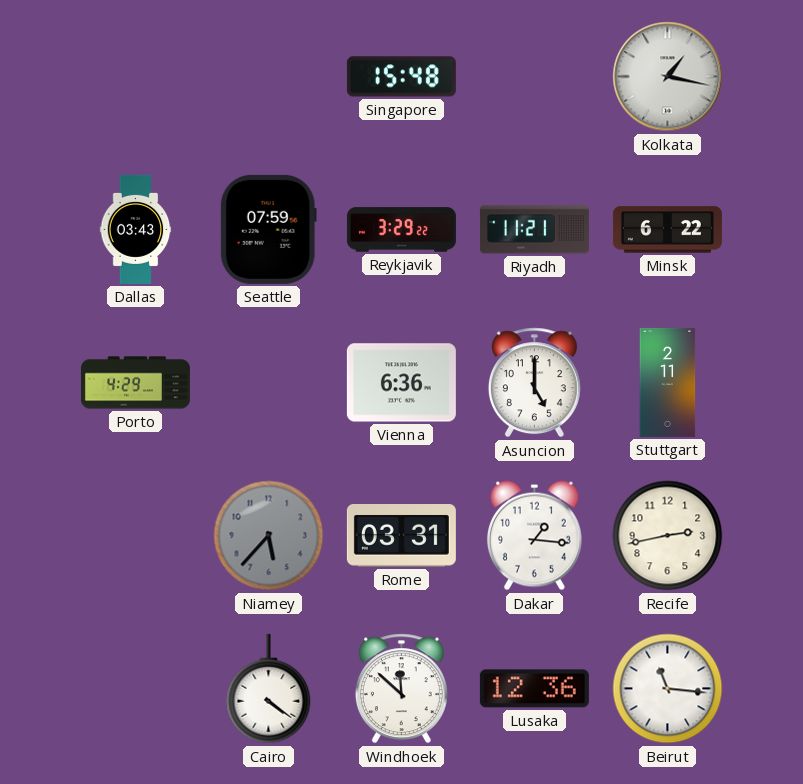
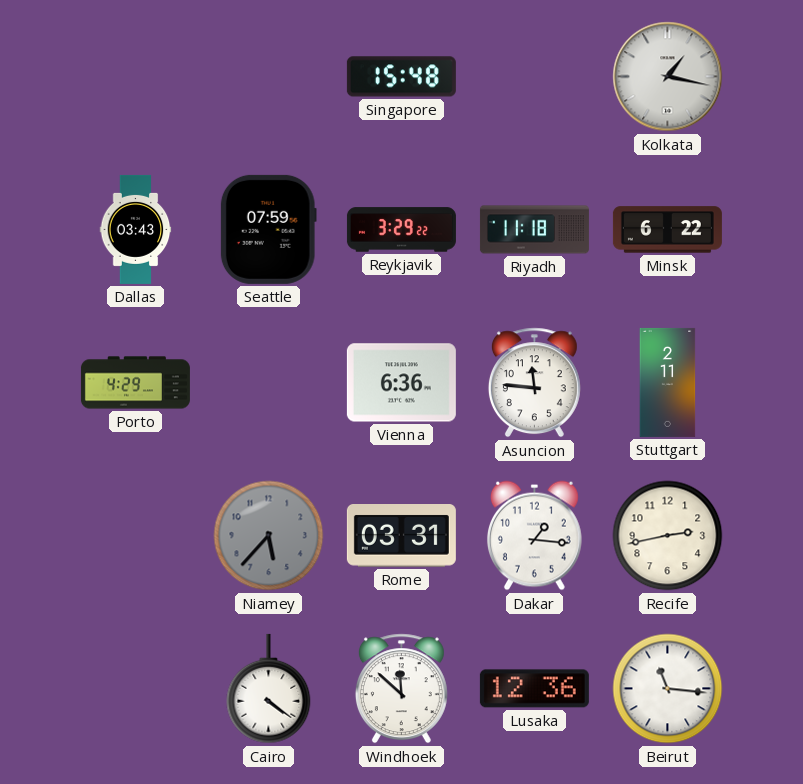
Riyadh: 11:21 -> 11:18 (534, 230)
Asuncion: 5:00 -> 11:46 (534, 383)
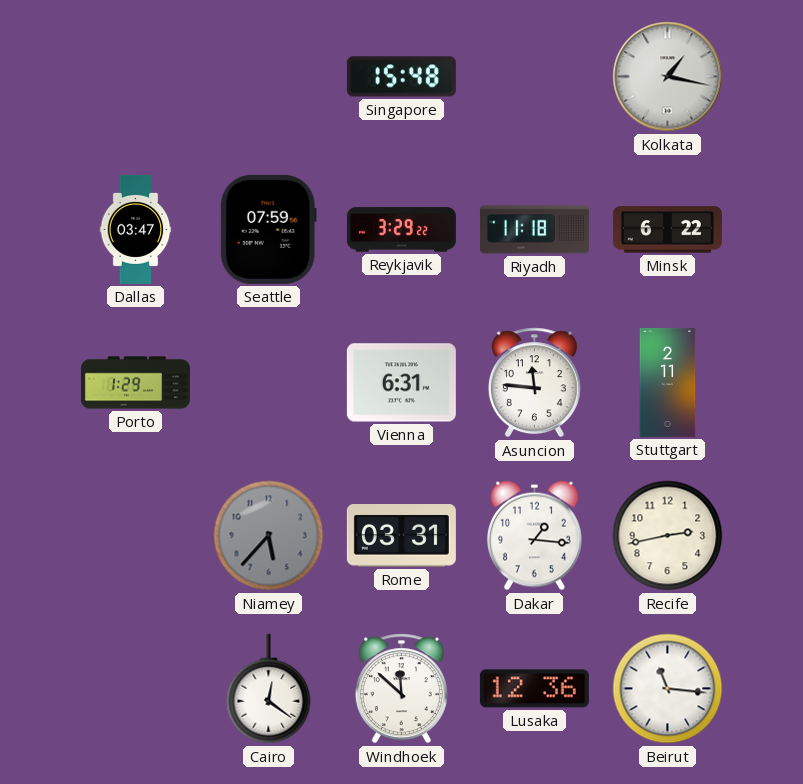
Dallas: 03:43 -> 03:47 (136, 229)
Porto: 4:29 -> 1:29 (135, 383)
Vienna: 6:36 -> 6:31 (401, 383)
Cairo: 4:21 -> 12:21 (269, 689)
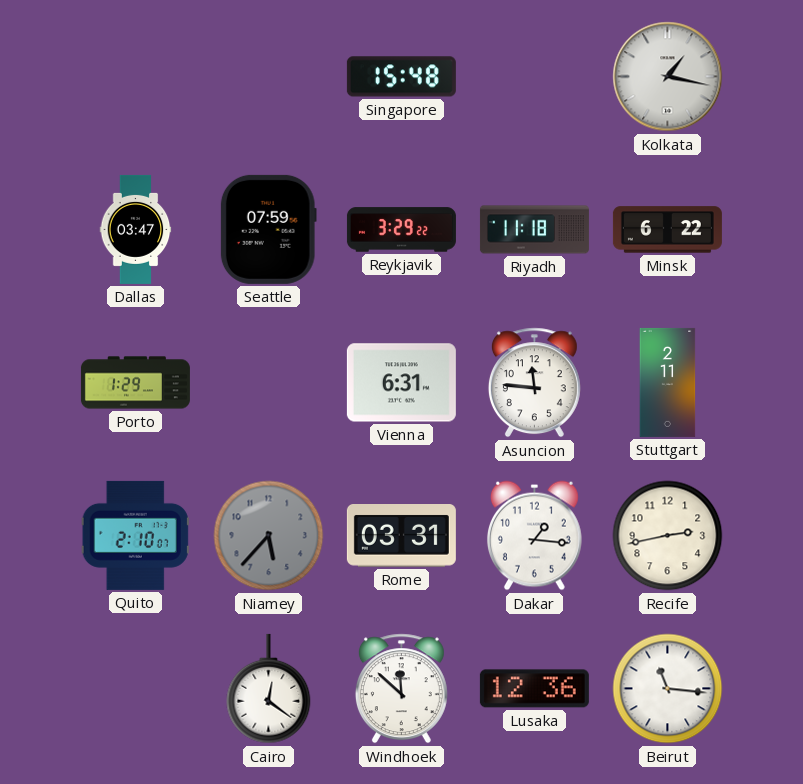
Quito: none -> 2:10 (135, 535)
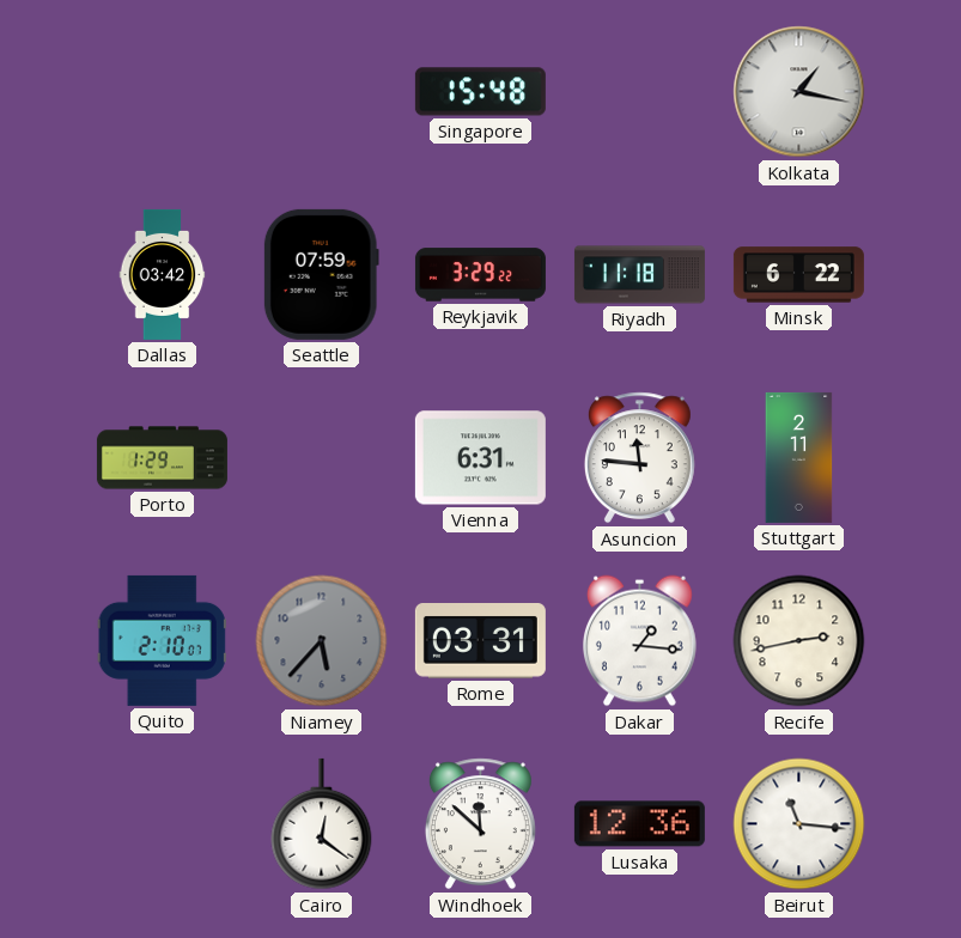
Dallas: 03:47 -> 03:42 (163, 274)
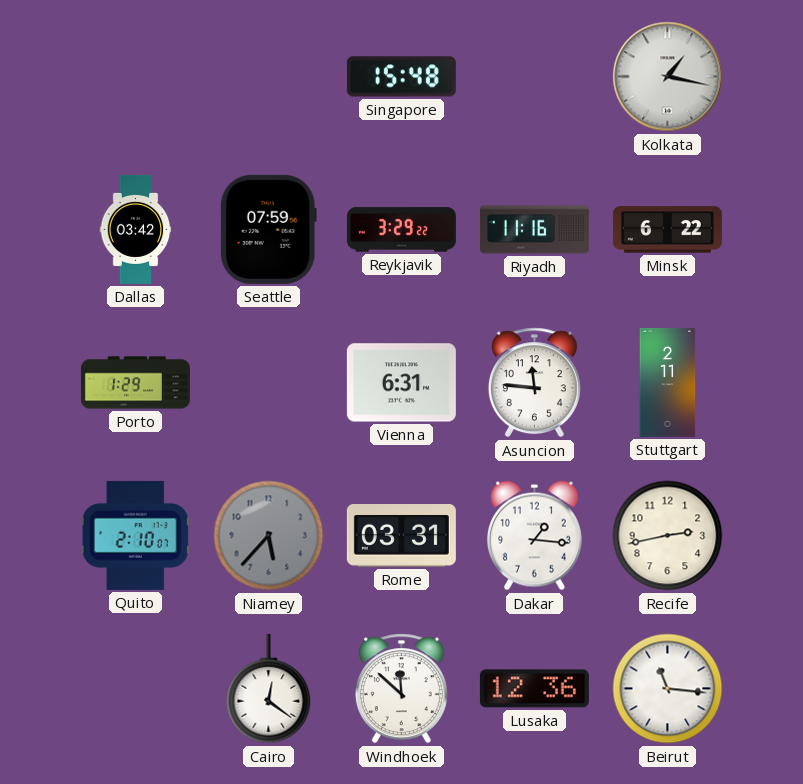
Riyadh: 11:18 -> 11:16 (534, 230)
